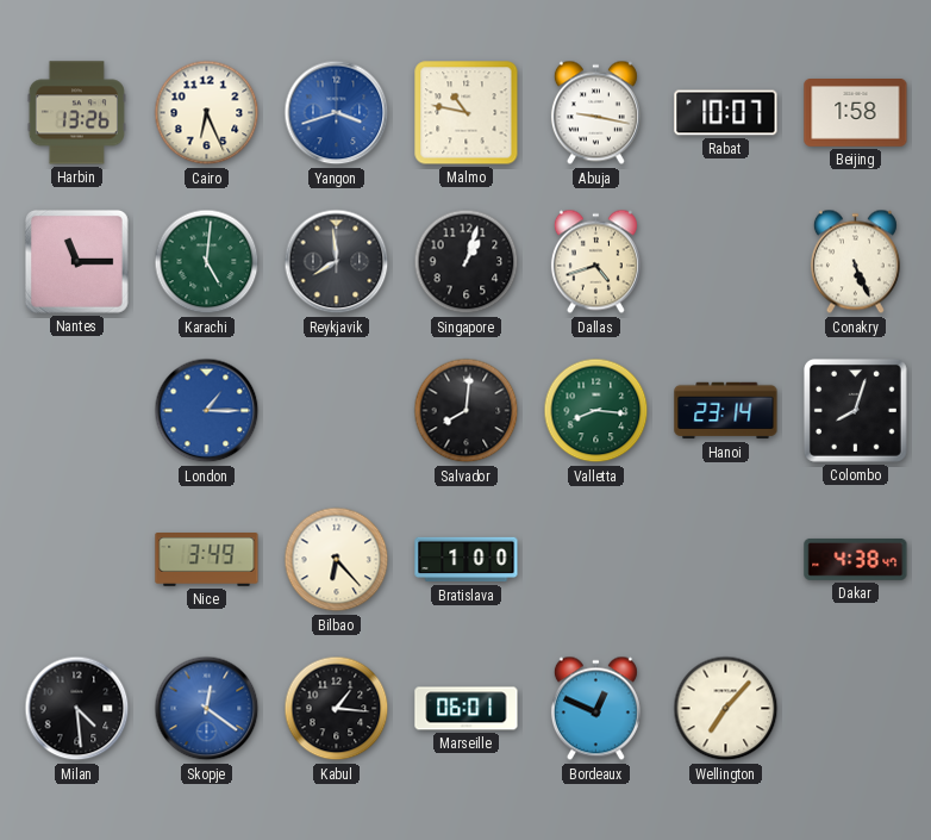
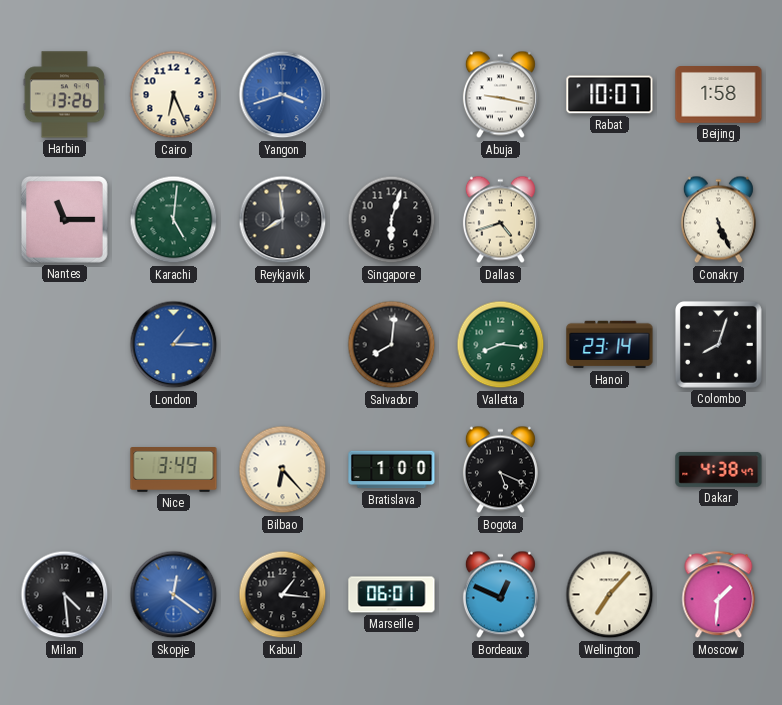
Malmo: 10:47 -> none (467, 113)
Singapore: 1:03 -> 6:03 (392, 220)
Bogota: none -> 5:19 (500, 470)
Moscow: none -> 1:31 (719, 595)
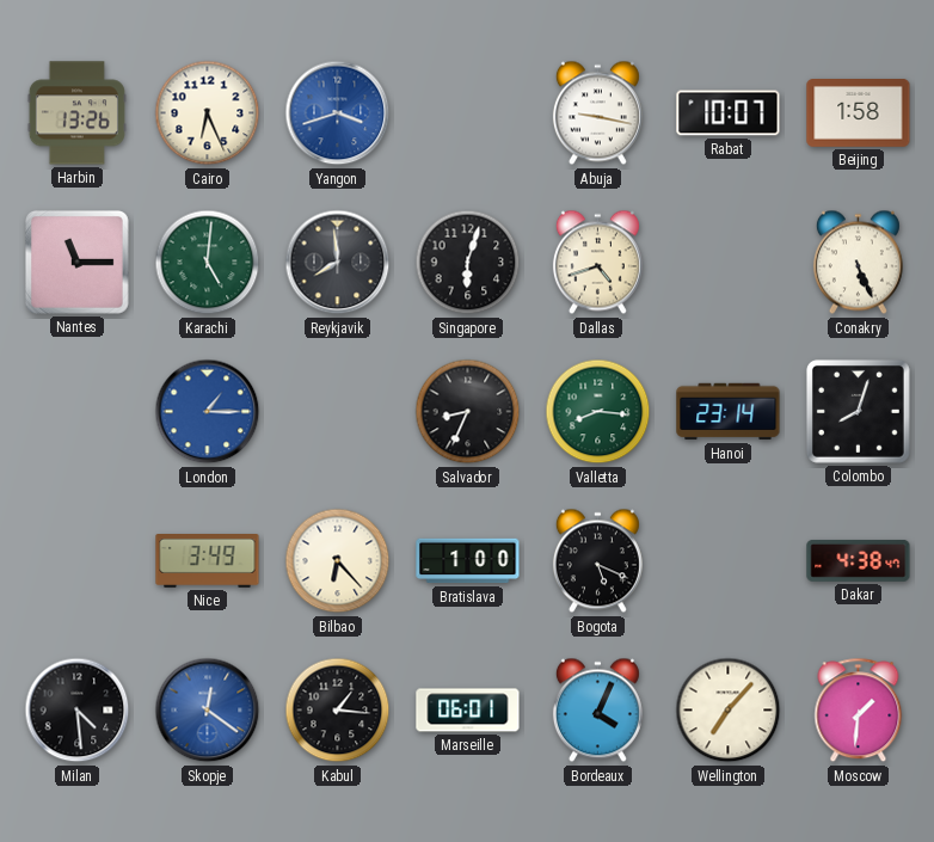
Salvador: 8:01 -> 8:34 (468, 412)
Bordeaux: 12:49 -> 4:04 (597, 711)
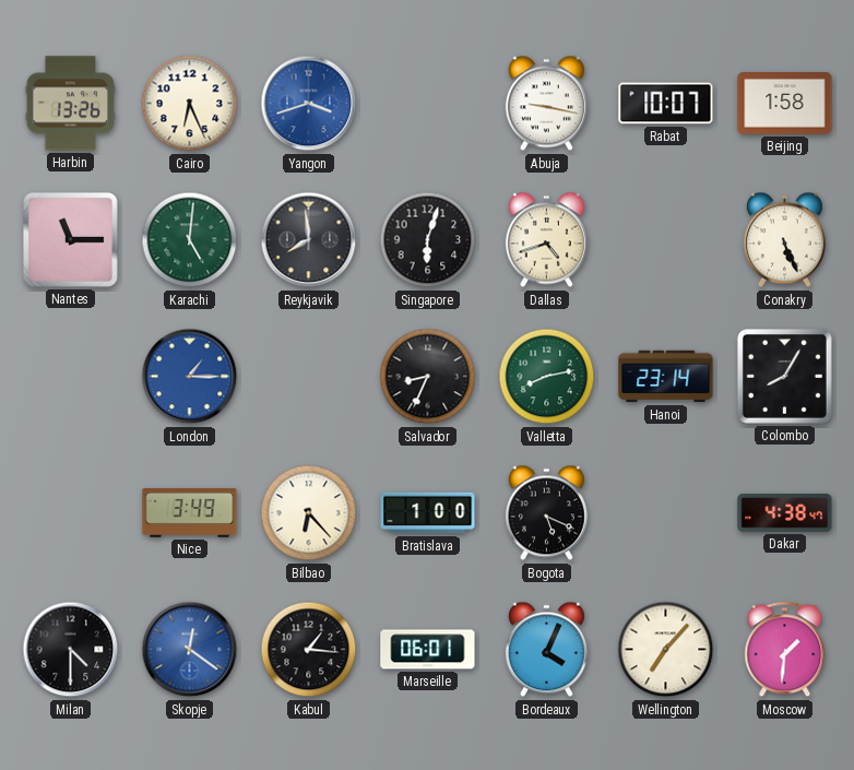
Valletta: 8:16 -> 8:13 (547, 377)
Colombo: 8:03 -> 8:05 (784, 376)
Milan: 4:29 -> 4:30 (71, 650)
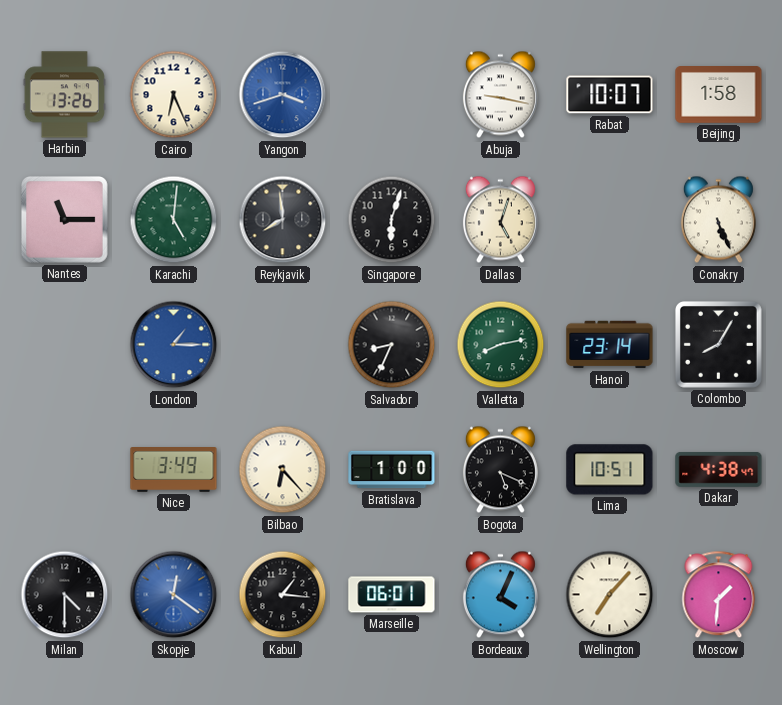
Dallas: 4:42 -> 5:03 (500, 220)
Lima: none -> 10:51 (610, 470)
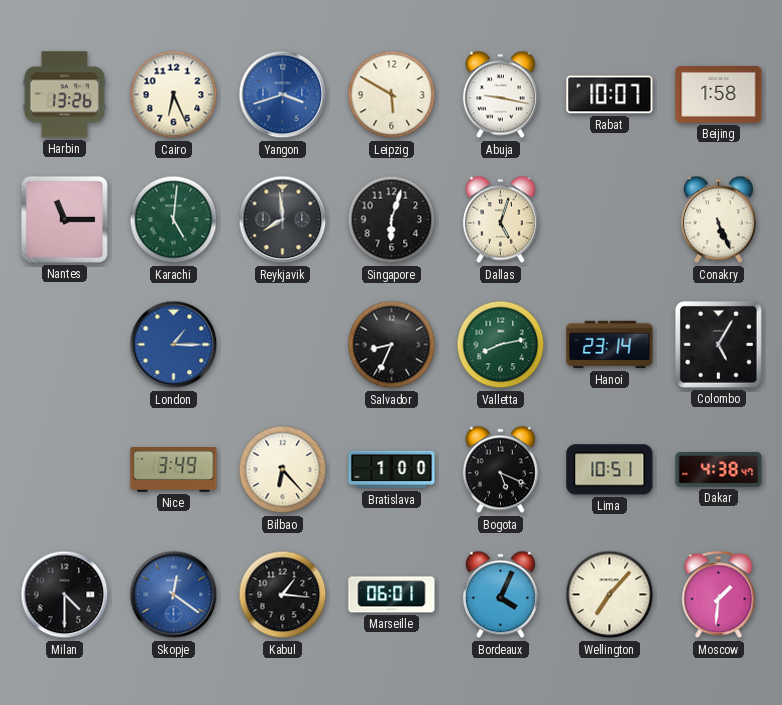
Leipzig: none -> 5:50 (392, 95)
Colombo: 8:05 -> 5:05 (718, 344)
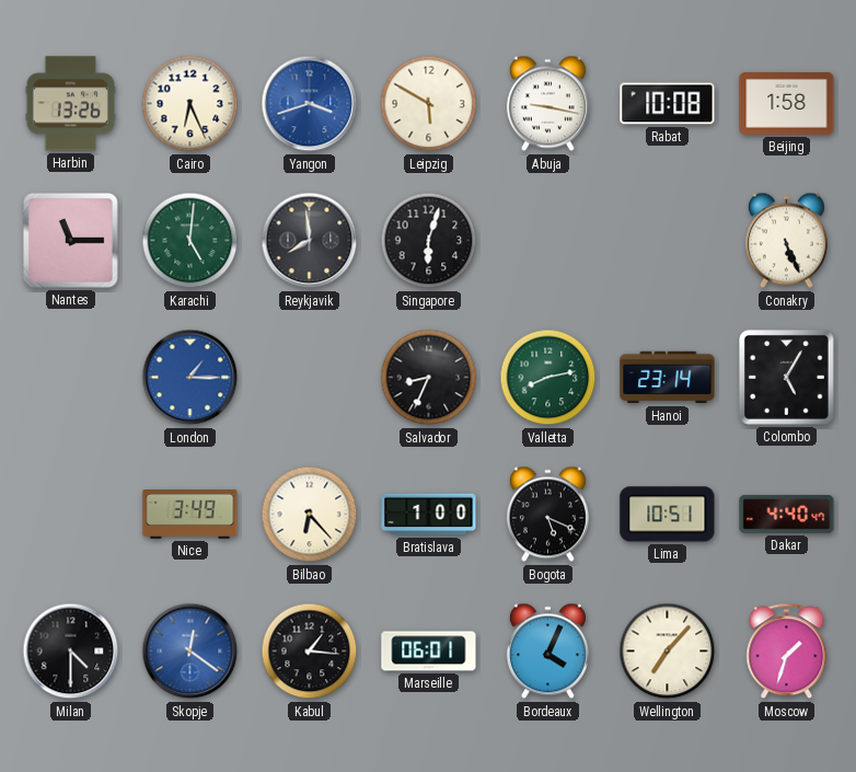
Rabat: 10:07 -> 10:08 (668, 104)
Dallas: 5:03 -> none (500, 220)
Dakar: 4:38 -> 4:40 (787, 514)
Moscow: 1:31 -> 1:33 (787, 652)
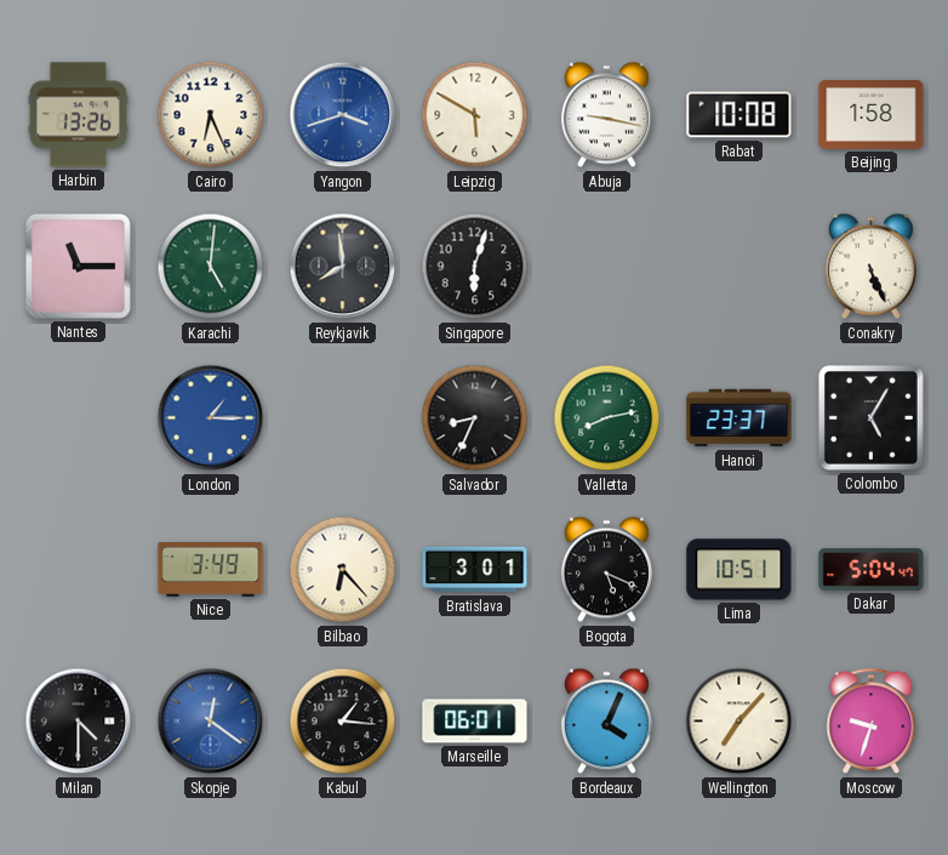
Hanoi: 23:14 -> 23:37 (739, 418)
Bratislava: 1:00 -> 3:01 (475, 570)
Dakar: 4:40 -> 5:04 (872, 569)
Moscow: 1:33 -> 9:33 (872, 722)
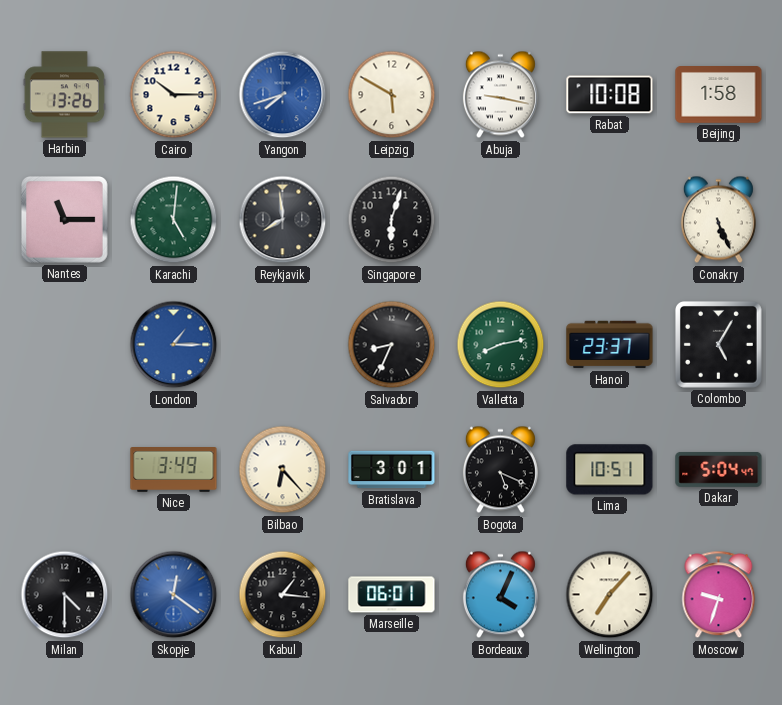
Cairo: 6:26 -> 10:15 (174, 95)
Yangon: 3:42 -> 7:42 (283, 95)
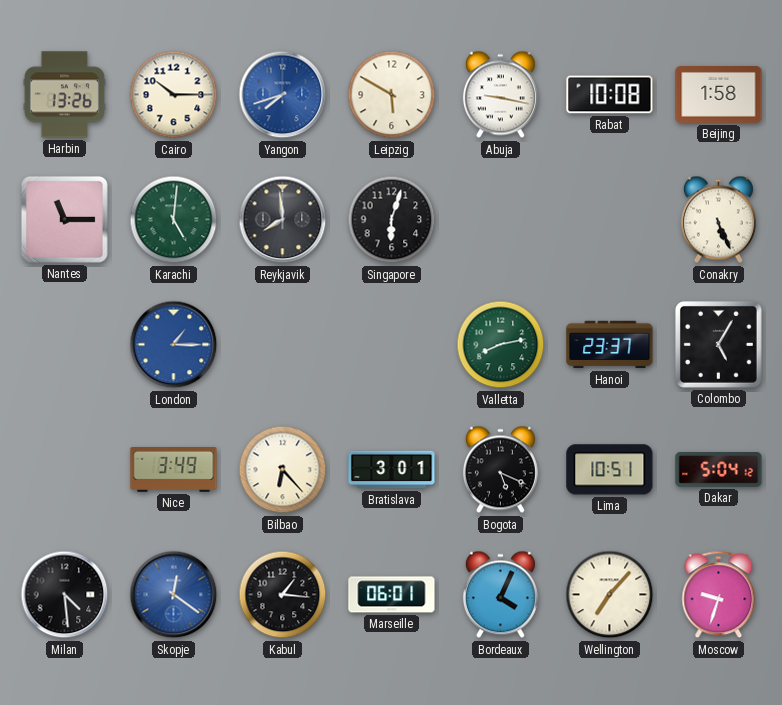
Salvador: 8:34 -> none (392, 345)
Dakar: 5:04:47 -> 5:04:12 (719, 469)
Milan: 4:30 -> 4:29 (65, 595)
